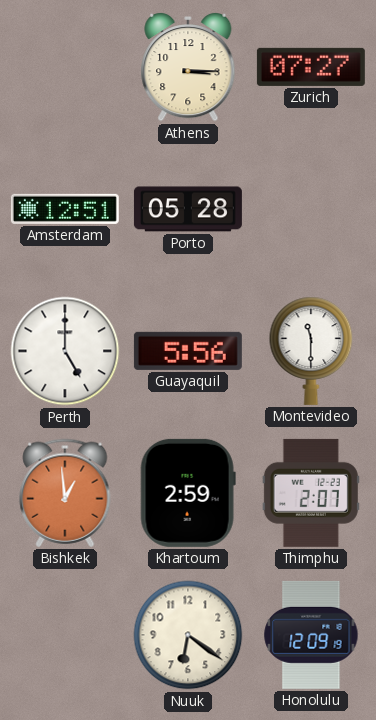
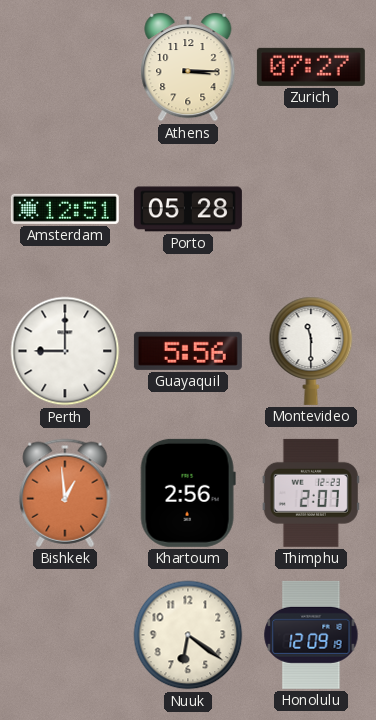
Perth: 5:00 -> 9:00 (65, 351)
Khartoum: 2:59 -> 2:56 (188, 493)
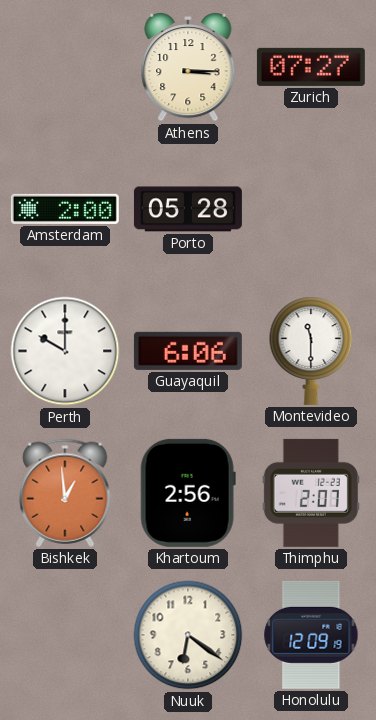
Amsterdam: 12:51 -> 2:00 (65, 209)
Perth: 9:00 -> 10:00 (65, 351)
Guayaquil: 5:56 -> 6:06 (188, 351)
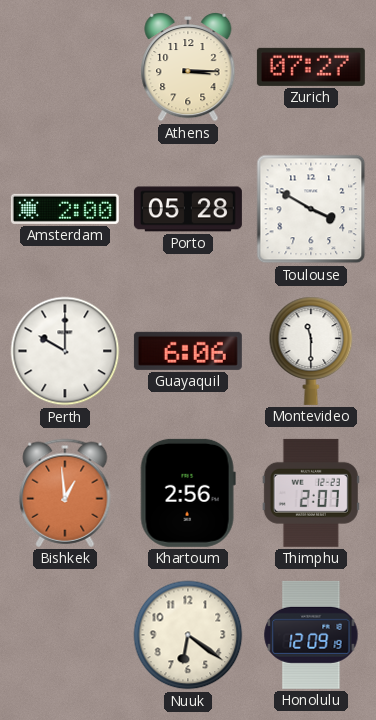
Toulouse: none -> 3:50 (311, 209)
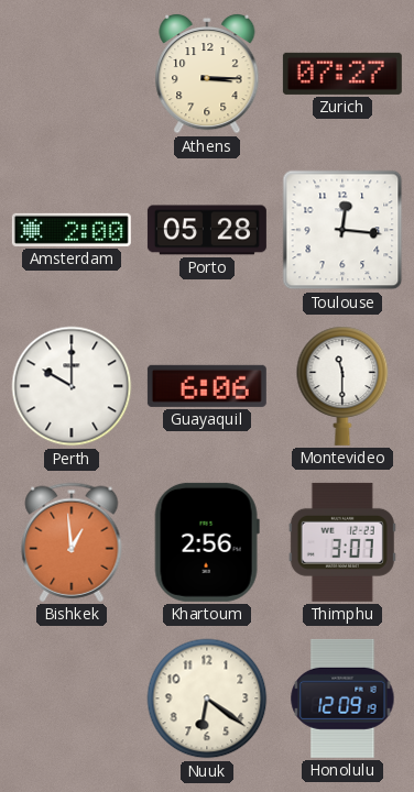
Toulouse: 3:50 -> 12:16 (342, 230)
Thimphu: 2:07 -> 3:07 (342, 542)
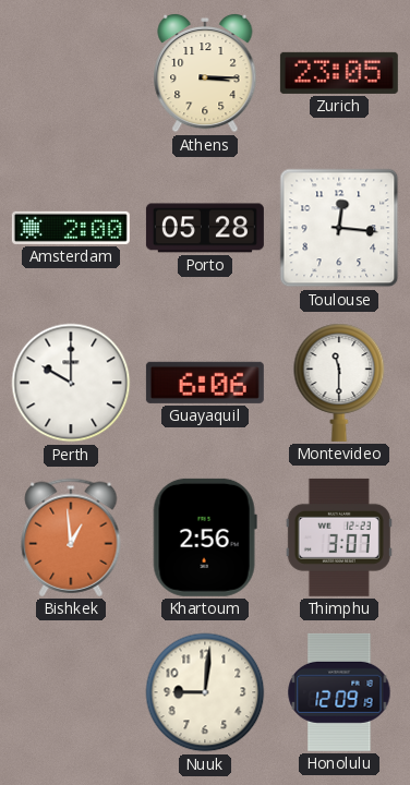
Zurich: 07:27 -> 23:05 (339, 73)
Nuuk: 6:21 -> 9:01 (205, 692)
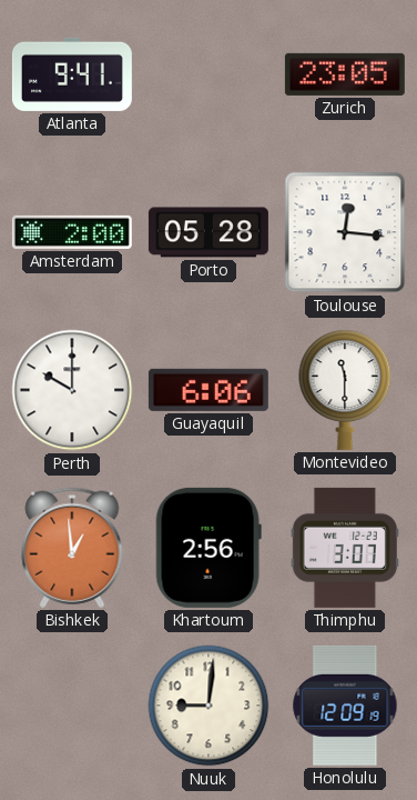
Atlanta: none -> 9:41 (72, 74)
Athens: 3:15 -> none (205, 73)
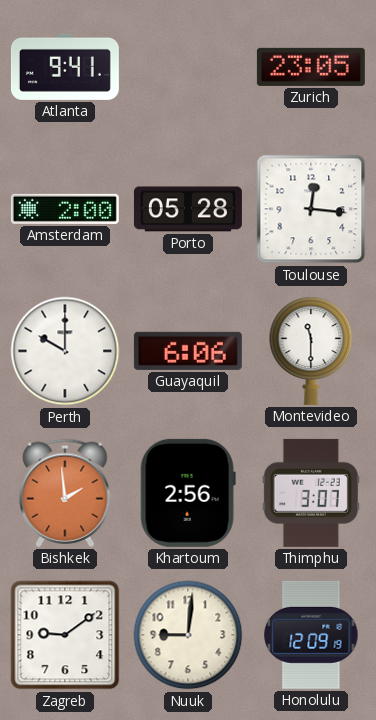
Bishkek: 12:59 -> 1:59 (65, 493)
Zagreb: none -> 9:09 (65, 635)
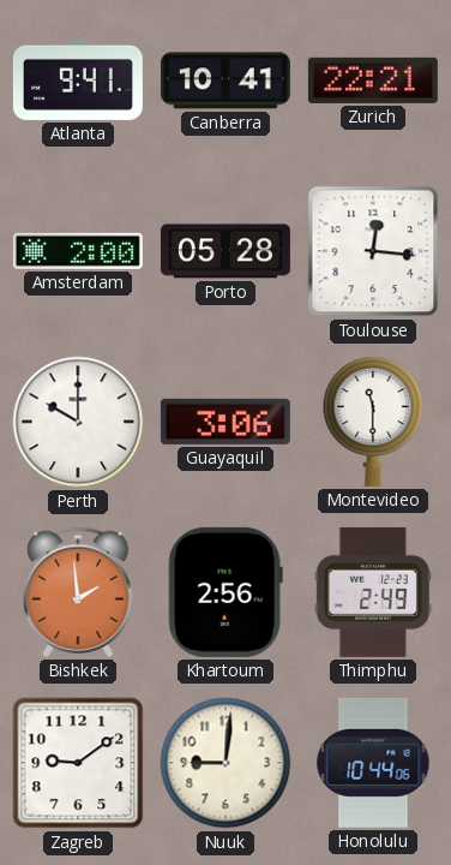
Canberra: none -> 10:41 (225, 80)
Zurich: 23:05 -> 22:21 (373, 80)
Guayaquil: 6:06 -> 3:06 (225, 422)
Thimphu: 3:07 -> 2:49 (373, 592)
Honolulu: 12:09 -> 10:44 (373, 763)
